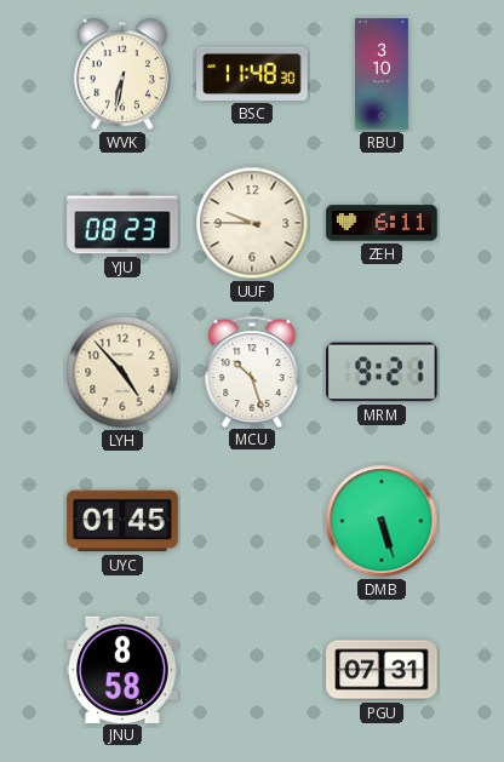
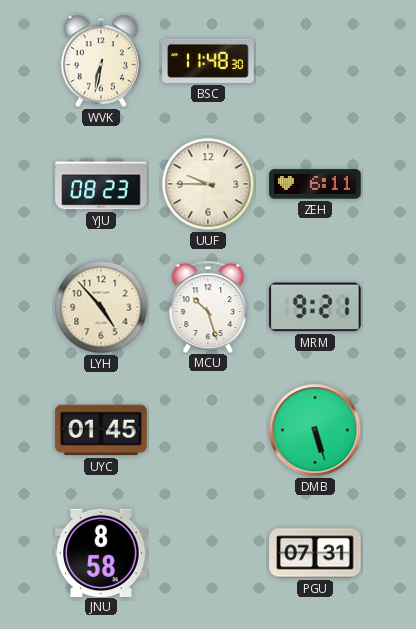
RBU: 3:10 -> none (383, 74)
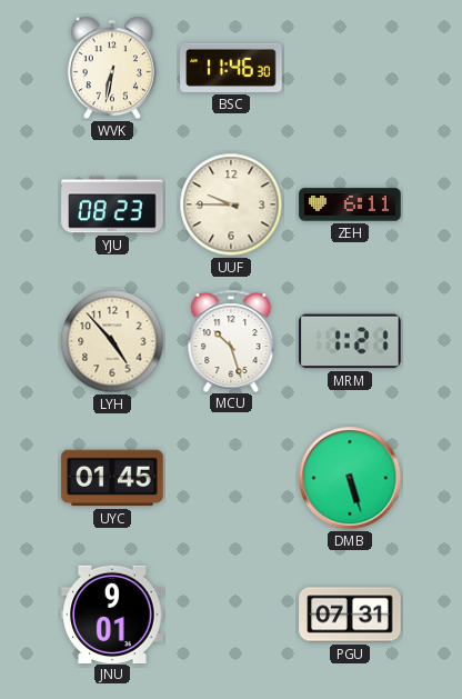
BSC: 11:48 -> 11:46 (231, 68)
MRM: 9:21 -> 1:21 (350, 341)
JNU: 8:58 -> 9:01 (112, 613)
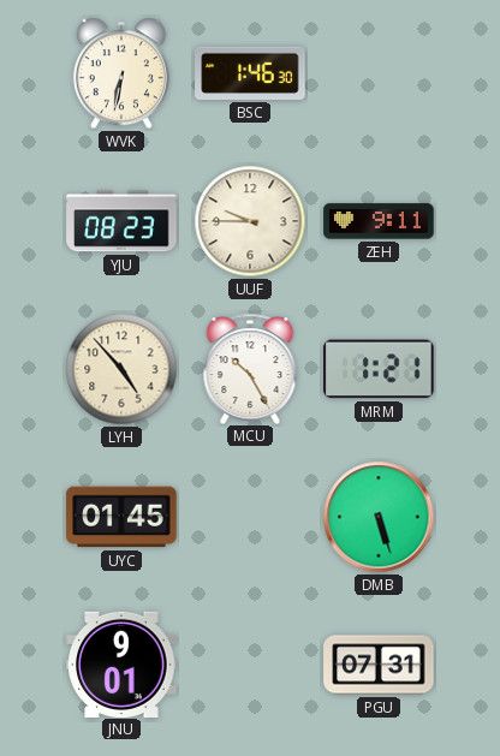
BSC: 11:46 -> 1:46 (250, 73)
ZEH: 6:11 -> 9:11 (379, 221)
MCU: 10:27 -> 10:25 (250, 368)
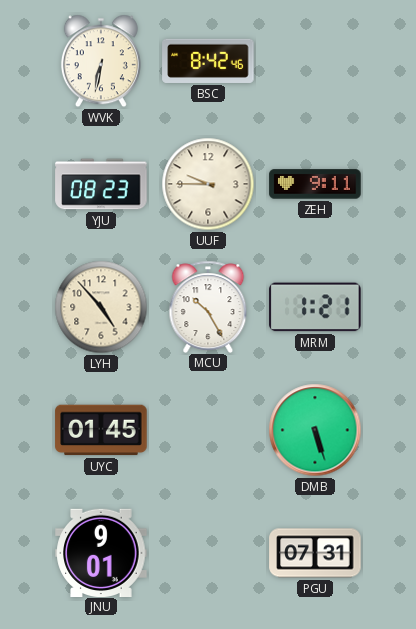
BSC: 1:46 -> 8:42 (208, 61)
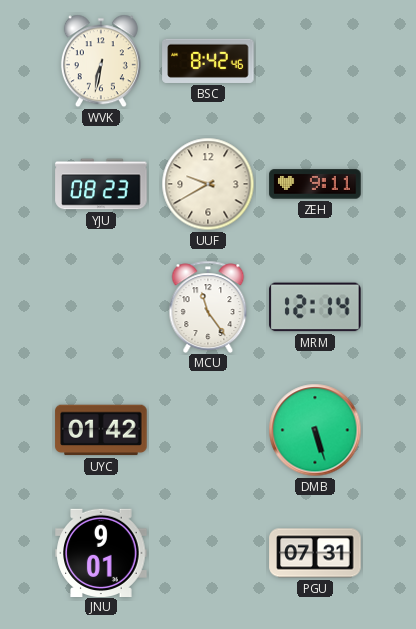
UUF: 9:45 -> 9:40 (208, 184)
LYH: 4:53 -> none (101, 307)
MCU: 10:25 -> 11:24 (208, 306)
MRM: 1:21 -> 12:14 (315, 307)
UYC: 01:45 -> 01:42 (101, 430)
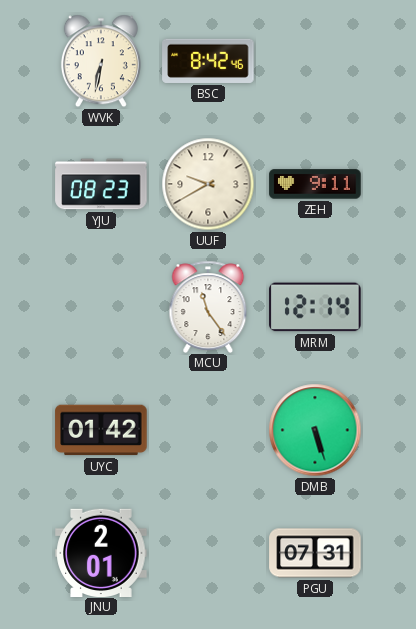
JNU: 9:01 -> 2:01 (101, 552)
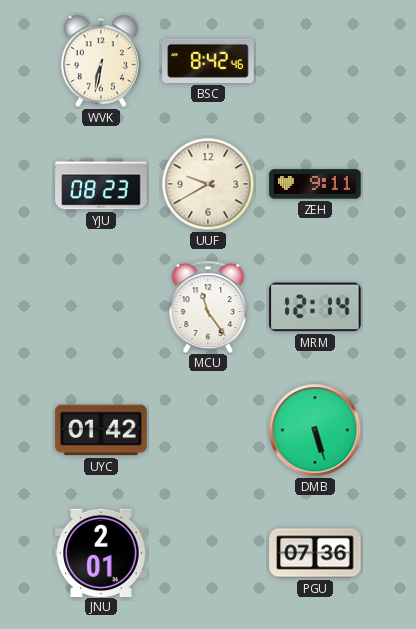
PGU: 07:31 -> 07:36 (315, 553)
